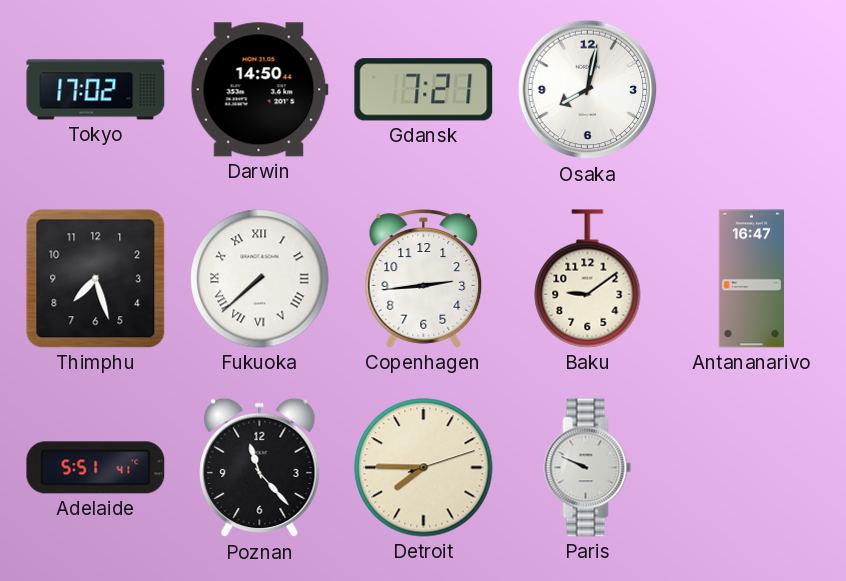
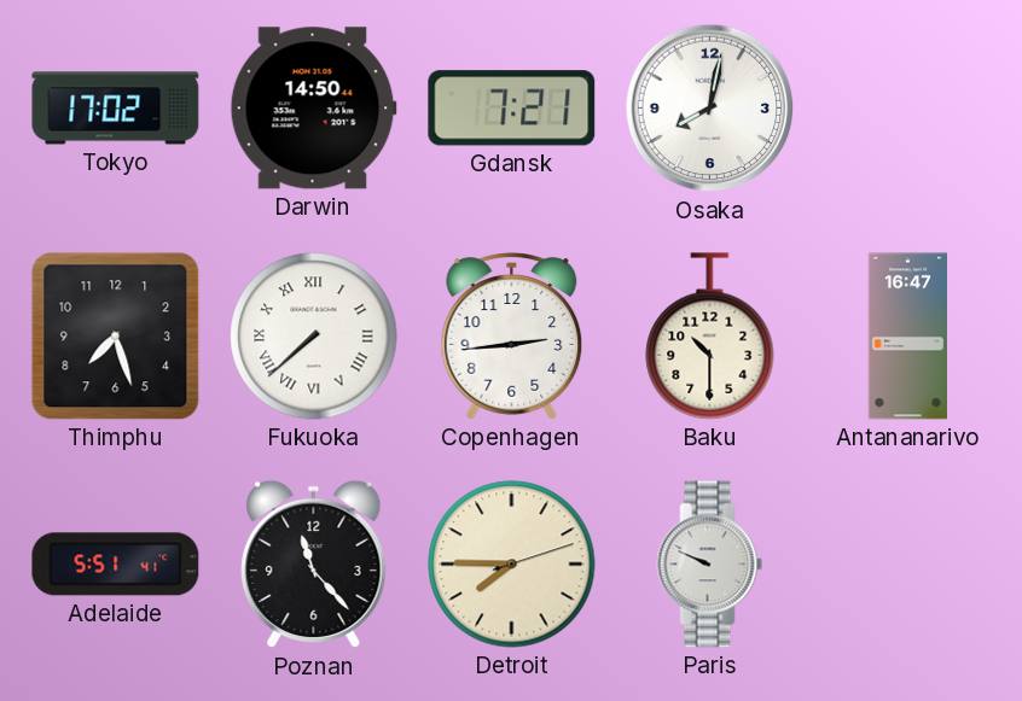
Baku: 9:09 -> 10:30 (710, 337)
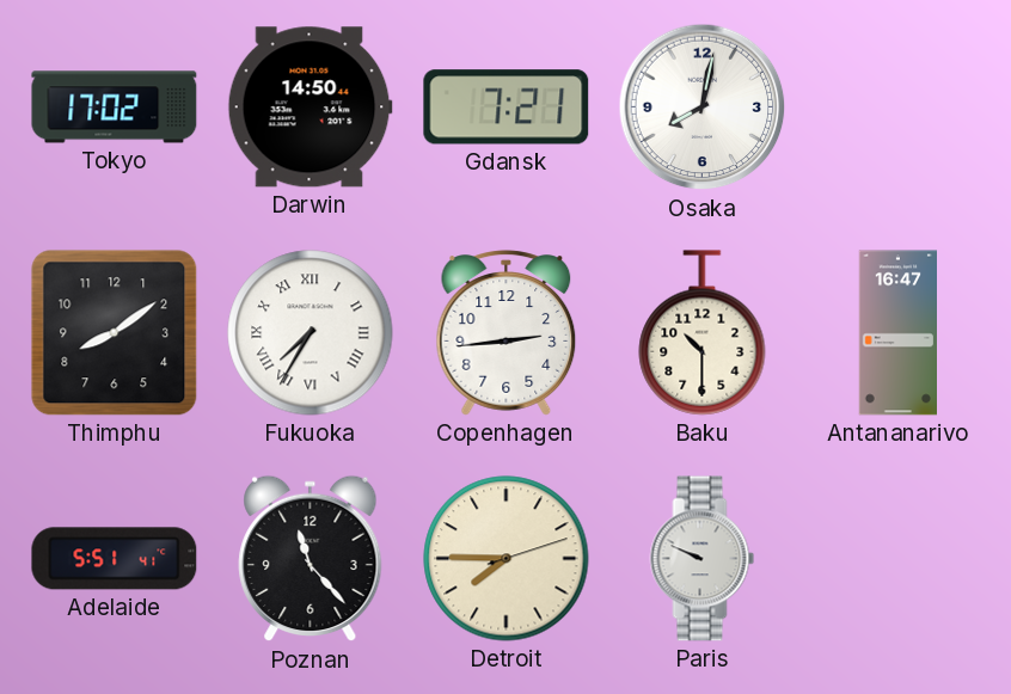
Thimphu: 7:27 -> 8:09 (115, 333)
Fukuoka: 7:38 -> 7:35 (311, 333)
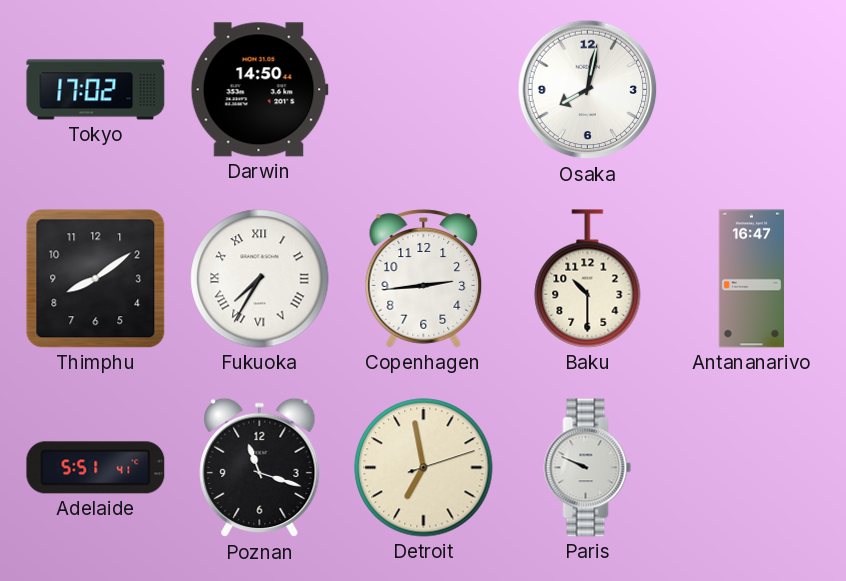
Gdansk: 7:21 -> none (507, 108)
Poznan: 11:23 -> 11:18 (260, 468)
Detroit: 7:45 -> 6:58 (424, 468)
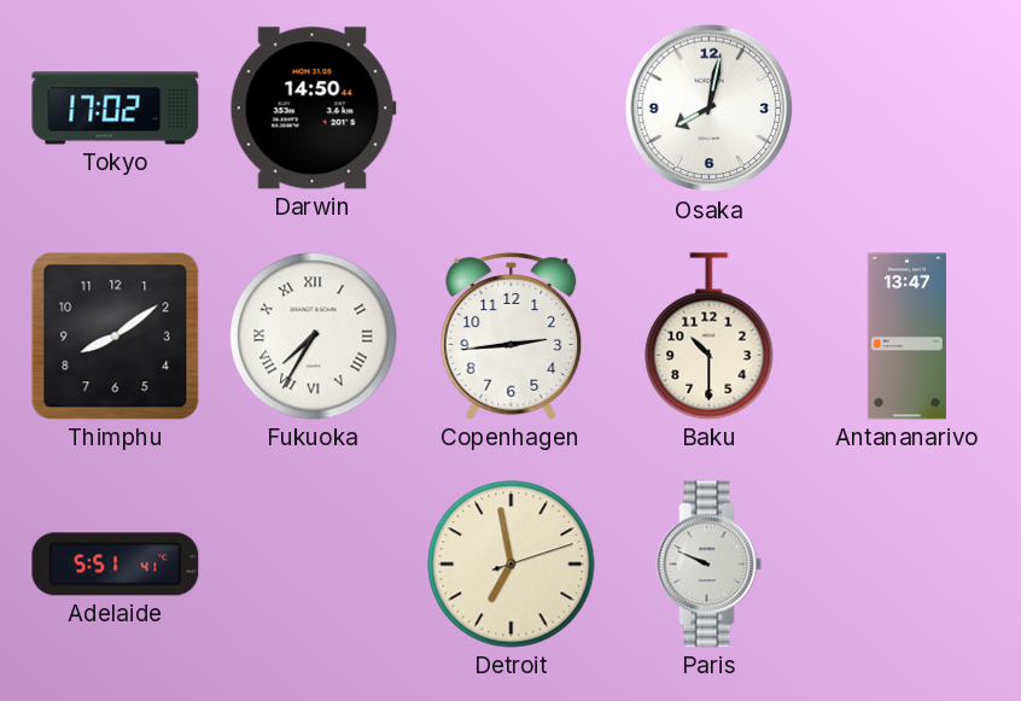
Antananarivo: 16:47 -> 13:47 (906, 337)
Poznan: 11:18 -> none (260, 468)
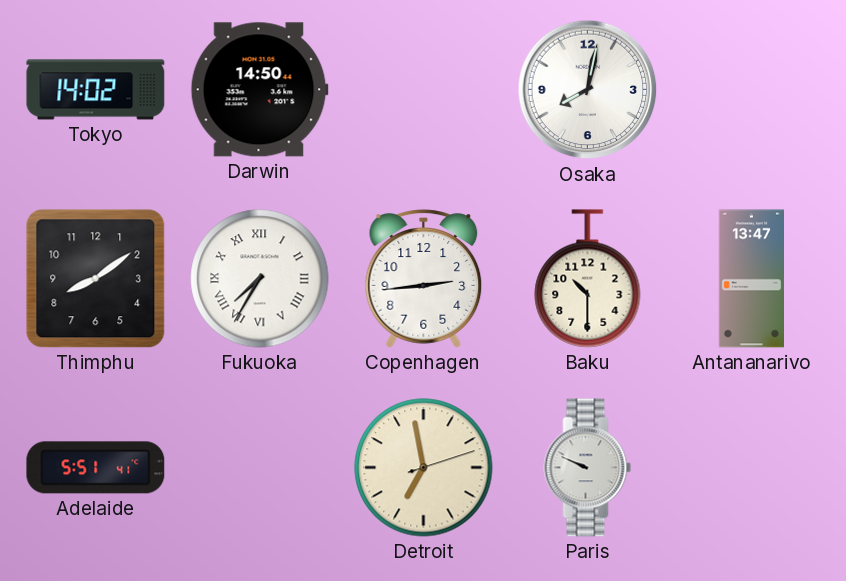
Tokyo: 17:02 -> 14:02 (96, 90)
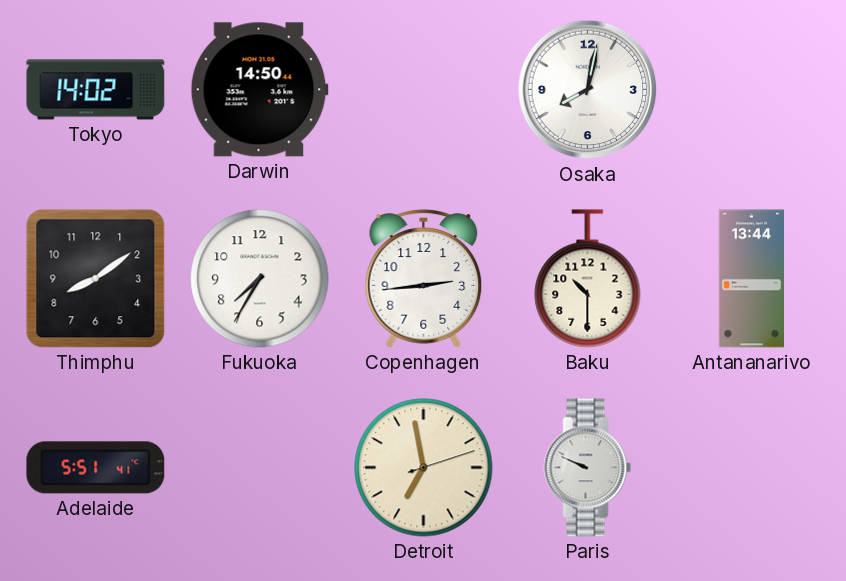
Fukuoka numerals: Roman -> Arabic (260, 279)
Antananarivo: 13:47 -> 13:44 (751, 279)
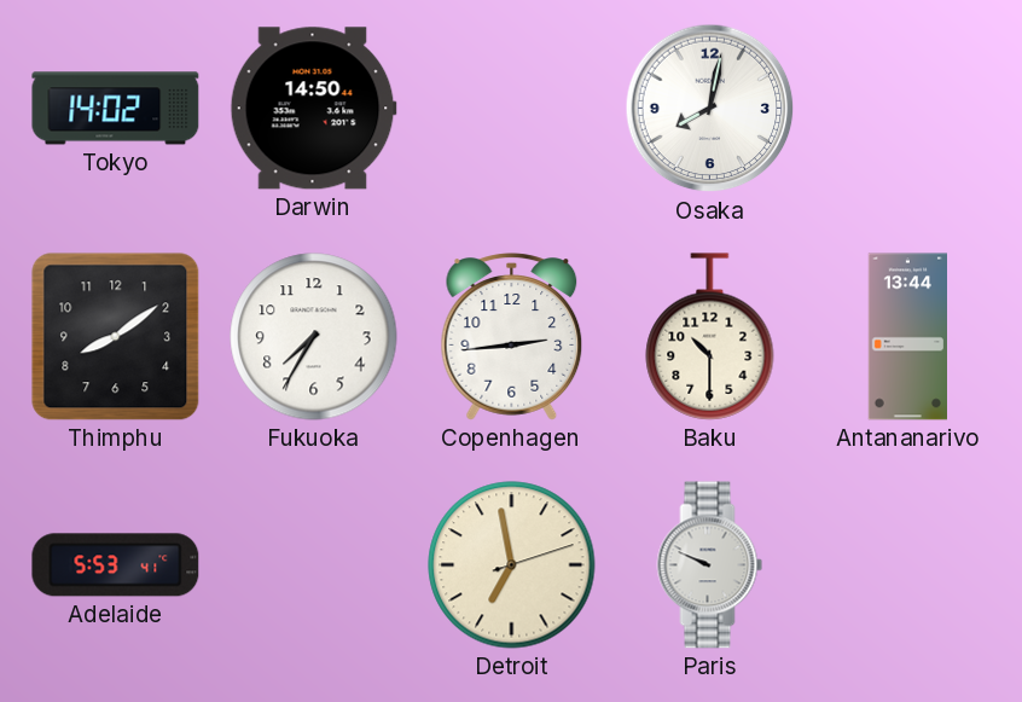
Adelaide: 5:51 -> 5:53 (116, 565)
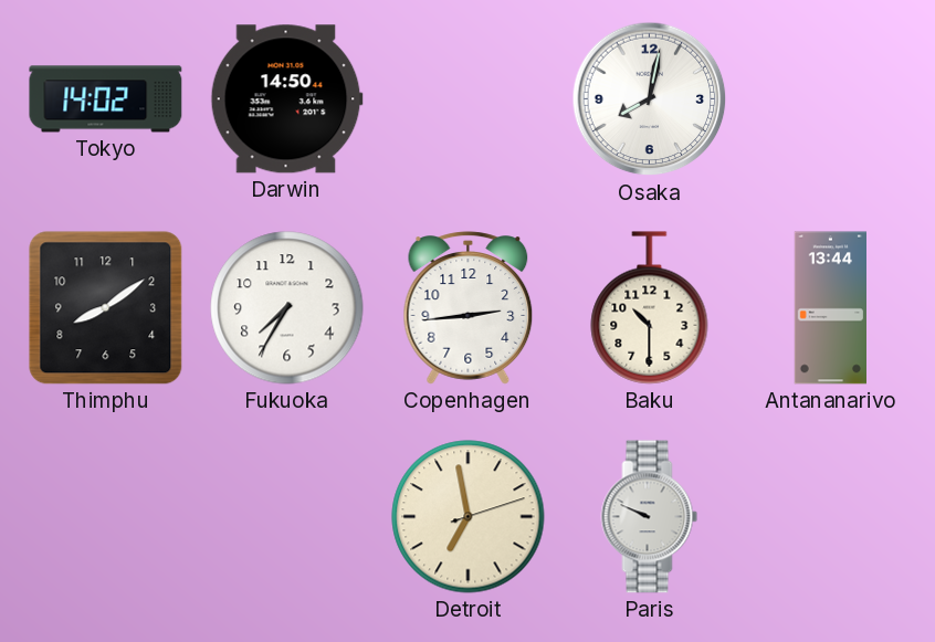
Adelaide: 5:53 -> none (116, 565)
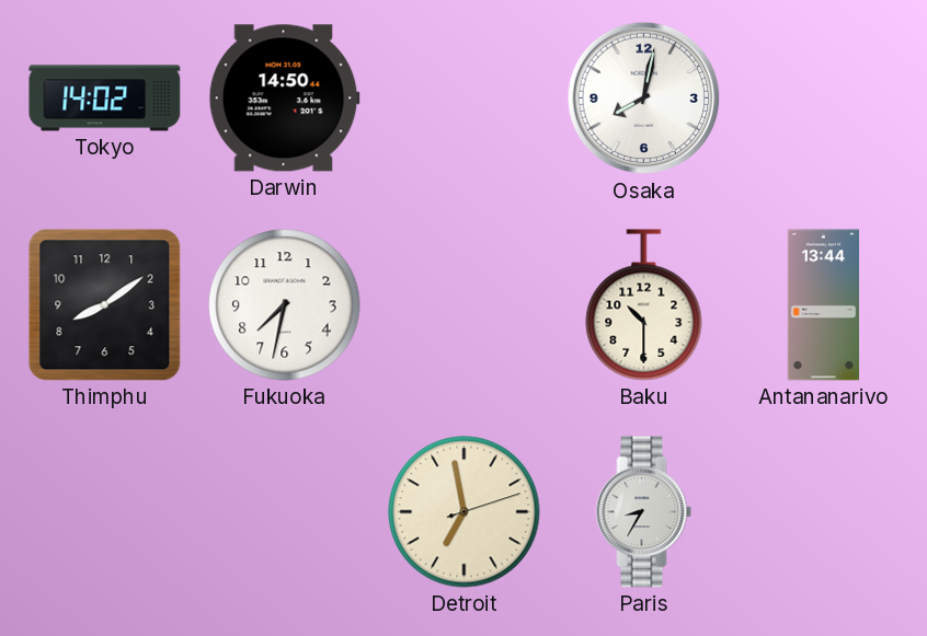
Fukuoka: 7:35 -> 7:32 (285, 305)
Copenhagen: 2:44 -> none (469, 308)
Paris: 9:49 -> 8:35 (644, 512)
